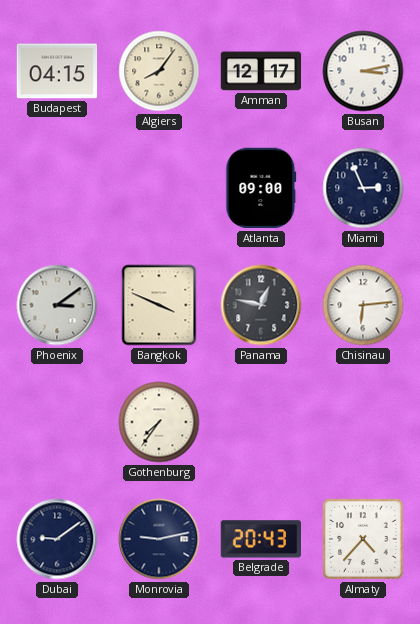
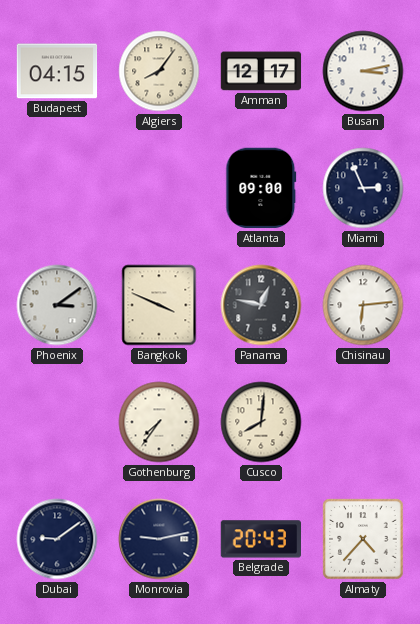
Cusco: none -> 8:01 (261, 422)
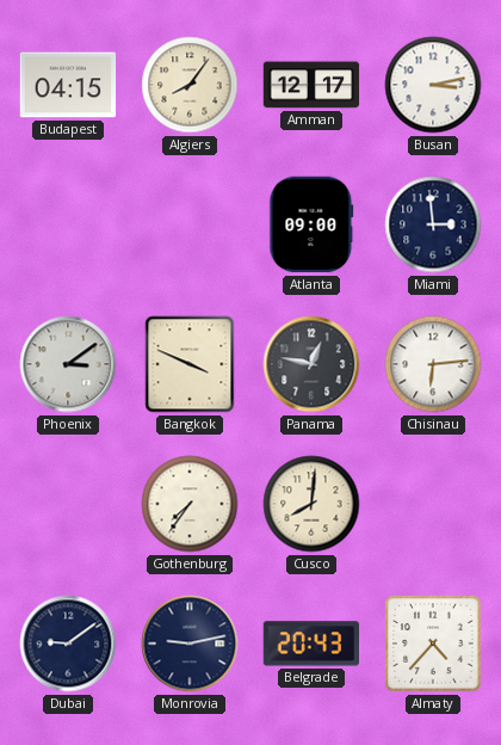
Miami: 2:56 -> 2:59 (433, 224)
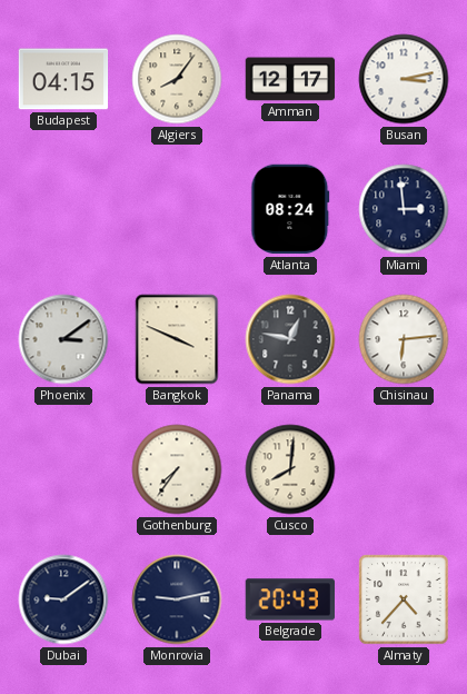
Atlanta: 09:00 -> 08:24 (290, 209)
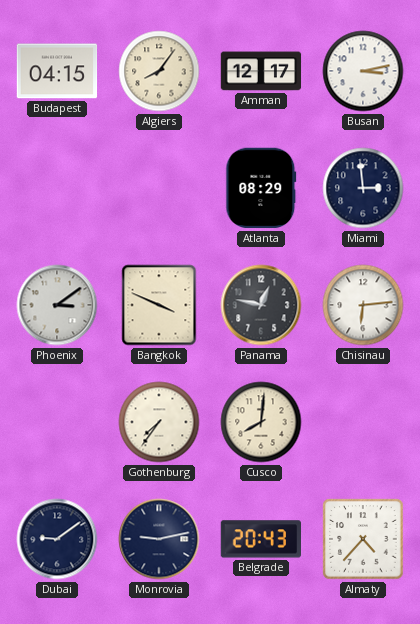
Atlanta: 08:24 -> 08:29 (261, 188)
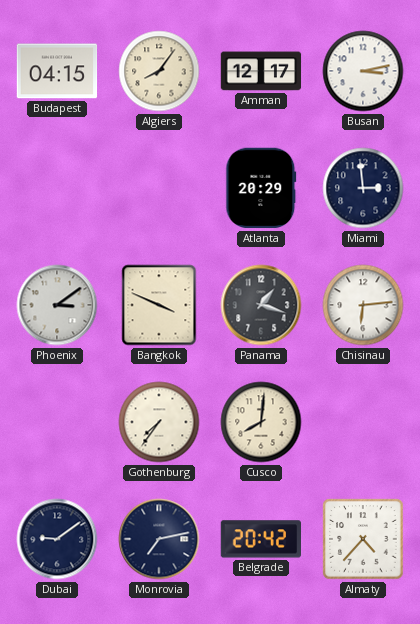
Atlanta: 08:29 -> 20:29 (261, 188)
Panama: 12:47 -> 1:18 (261, 305)
Monrovia: 9:13 -> 7:13 (159, 539)
Belgrade: 20:43 -> 20:42 (260, 539)
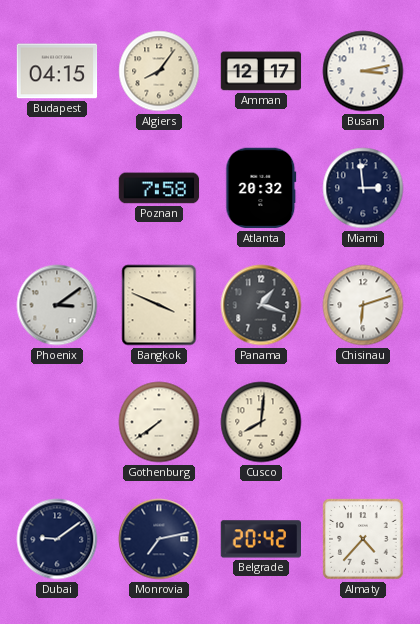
Poznan: none -> 7:58 (159, 188)
Atlanta: 20:29 -> 20:32 (261, 188)
Chisinau: 6:14 -> 6:12 (363, 305)
Gothenburg: 7:36 -> 7:39 (159, 422)
